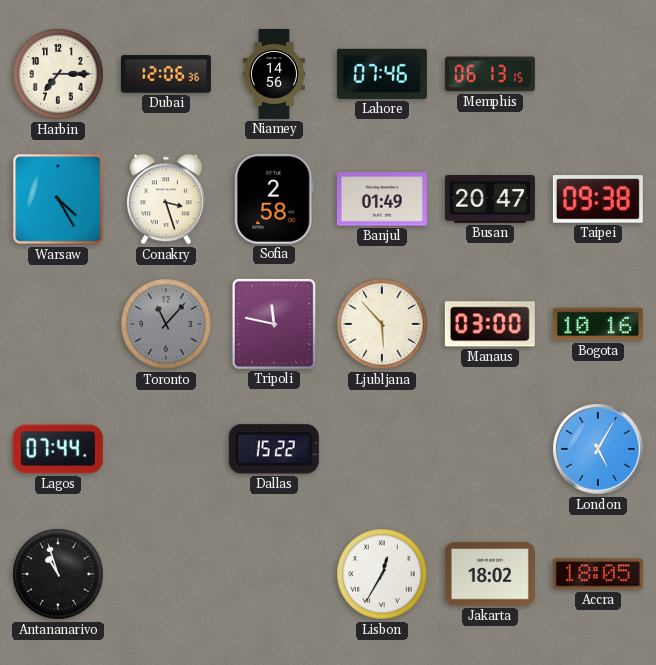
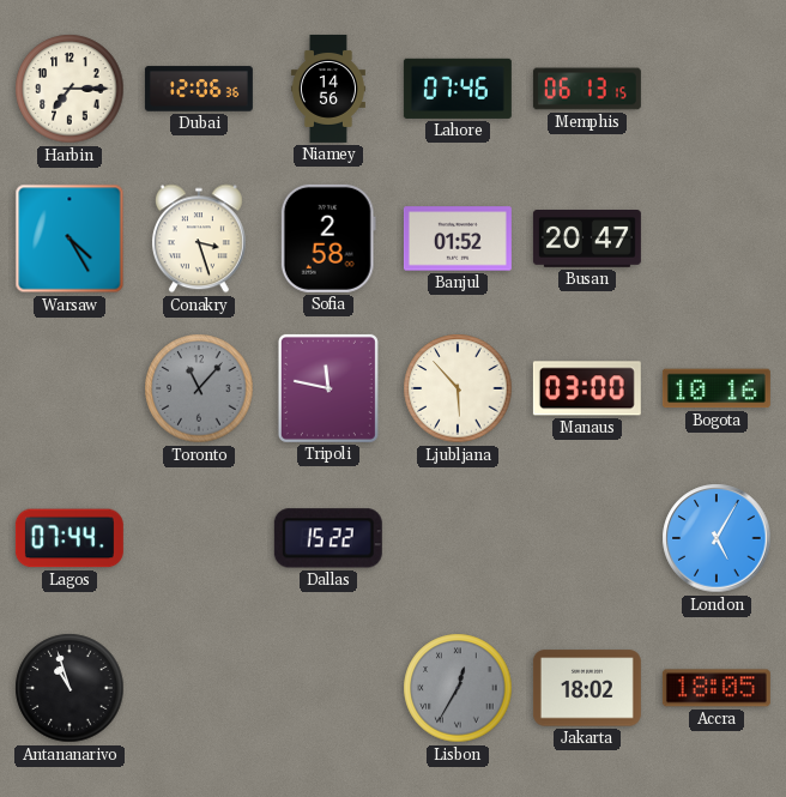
Banjul: 01:49 -> 01:52 (458, 239)
Taipei: 09:38 -> none (598, 199)
Lisbon dial: white -> grey (458, 688)
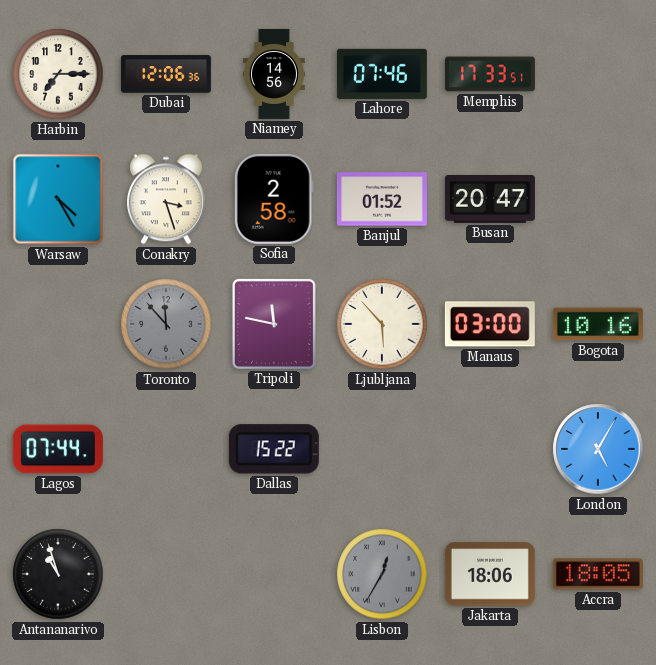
Memphis: 06:13 -> 17:33 (490, 74)
Toronto: 11:07 -> 11:53 (166, 324)
Jakarta: 18:02 -> 18:06 (490, 574)
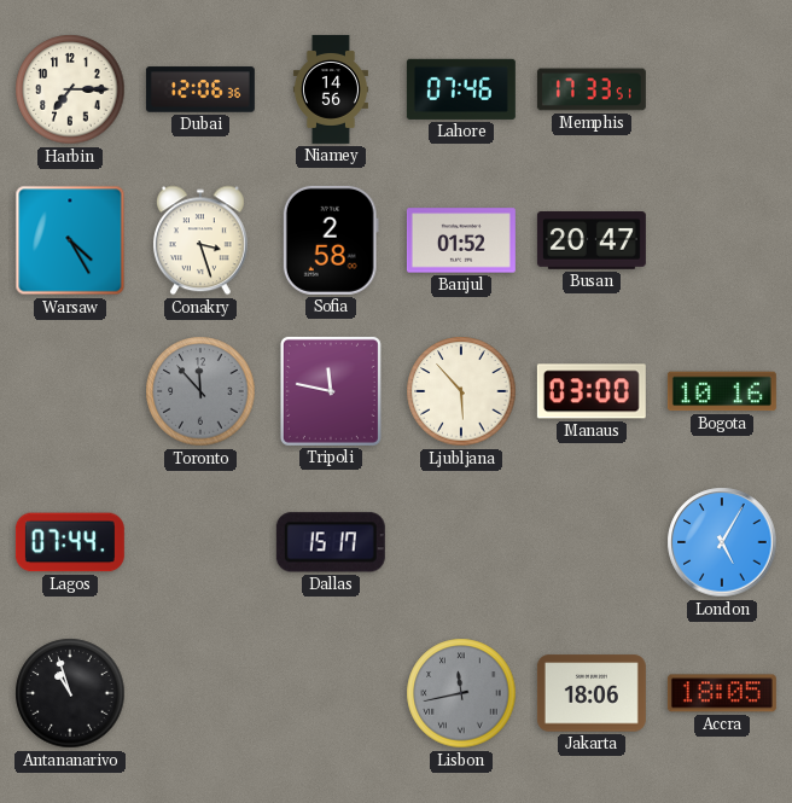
Dallas: 15:22 -> 15:17 (331, 542)
Lisbon: 12:35 -> 11:43 (461, 693)
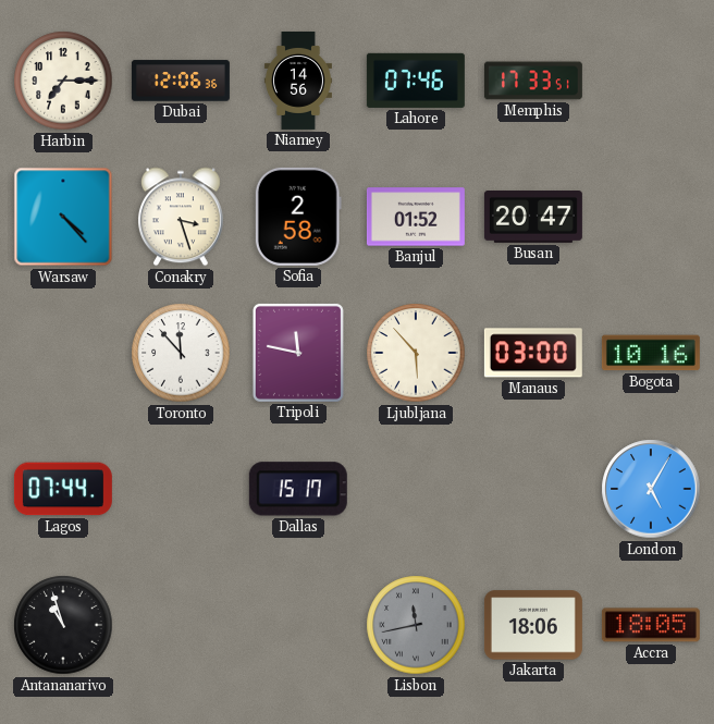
Warsaw: 4:25 -> 4:23 (63, 217)
Toronto dial: grey -> white (181, 353)
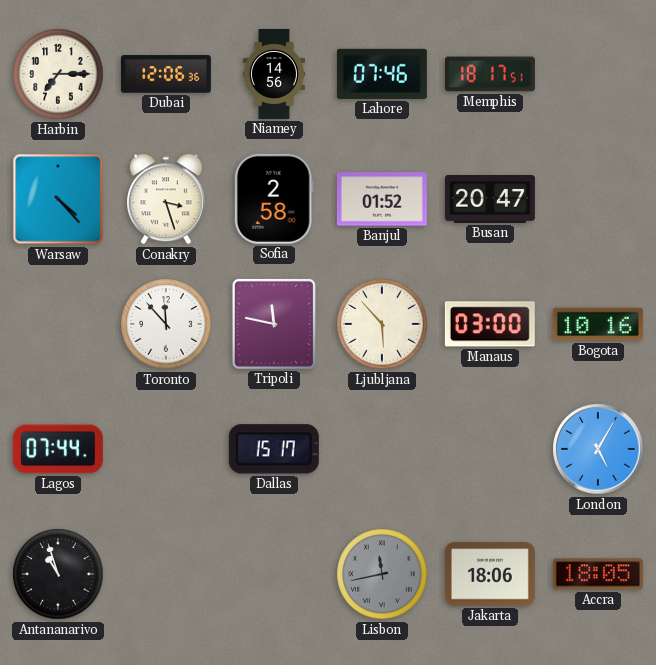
Memphis: 17:33 -> 18:17 (490, 74)
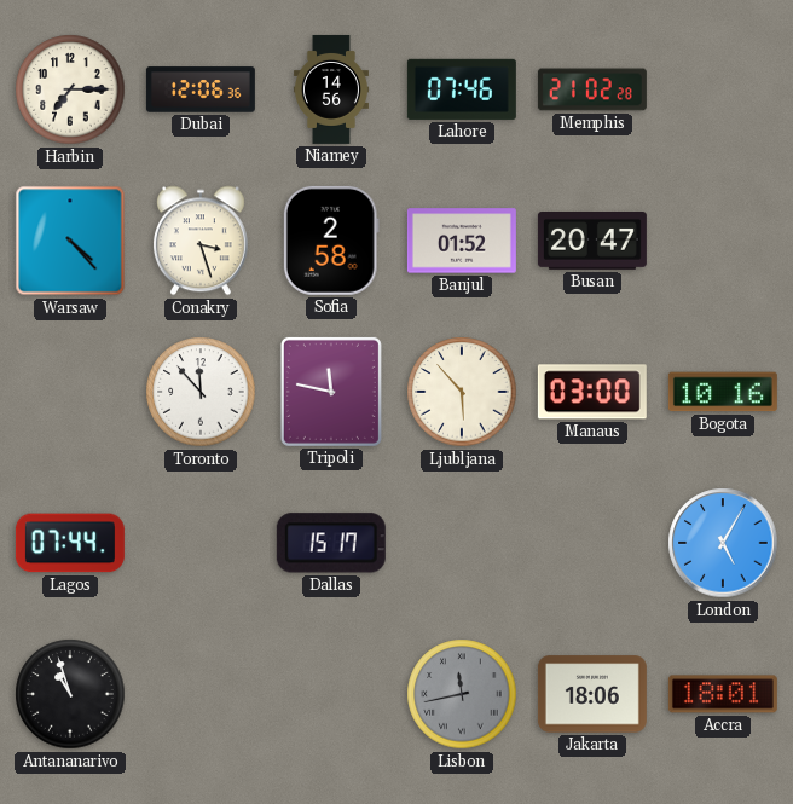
Memphis: 18:17 -> 21:02 (592, 89)
Accra: 18:05 -> 18:01 (723, 694)
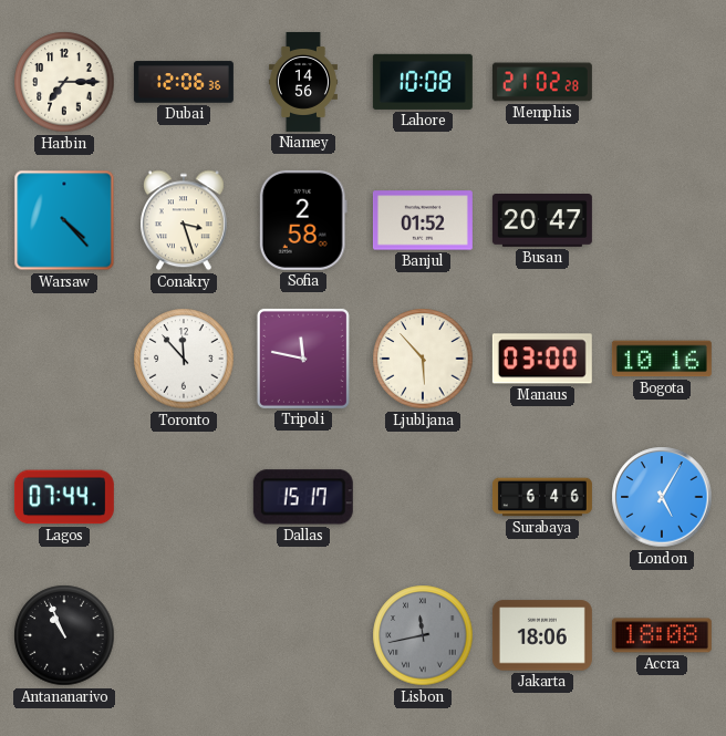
Lahore: 07:46 -> 10:08 (423, 82)
Surabaya: none -> 6:46 (542, 497)
Antananarivo: 10:57 -> 10:56 (64, 635)
Accra: 18:01 -> 18:08 (662, 635)
